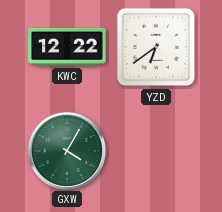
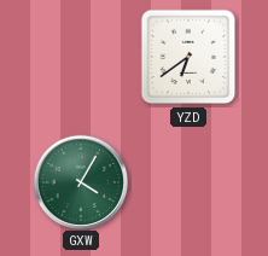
KWC: 12:22 -> none (67, 47)
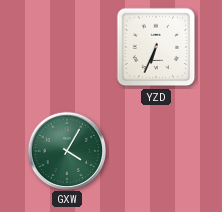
YZD: 6:39 -> 6:34 (156, 47)
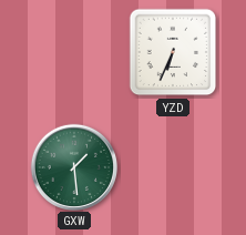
GXW: 4:05 -> 1:29 (73, 166)
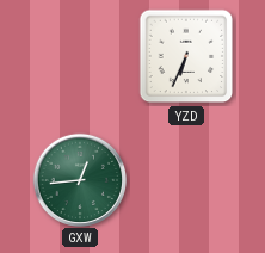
GXW: 1:29 -> 12:44 (79, 179)
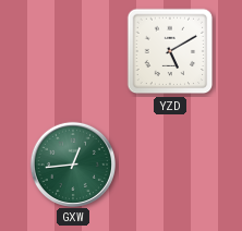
YZD: 6:34 -> 5:10 (170, 51)
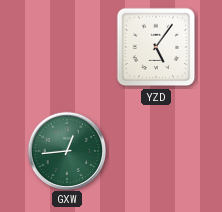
YZD: 5:10 -> 5:06 (156, 47)
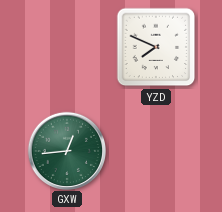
YZD: 5:06 -> 7:49 (156, 47)
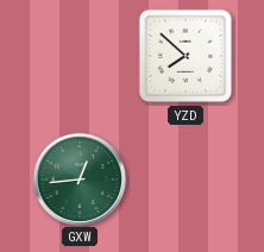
YZD: 7:49 -> 7:52 (186, 56)
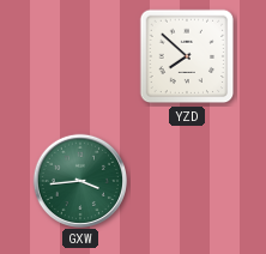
GXW: 12:44 -> 3:44 (79, 180)
